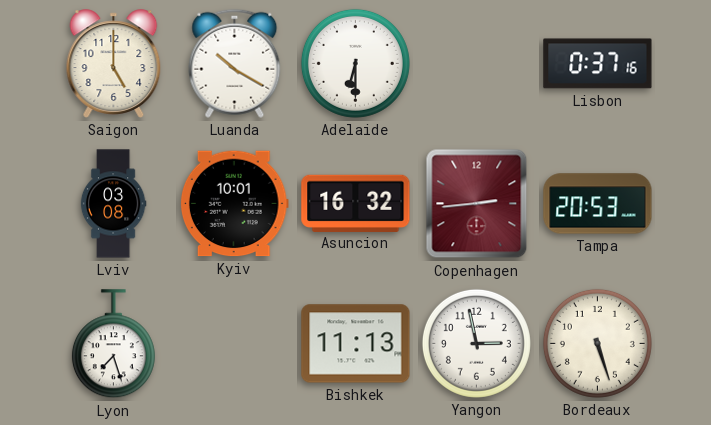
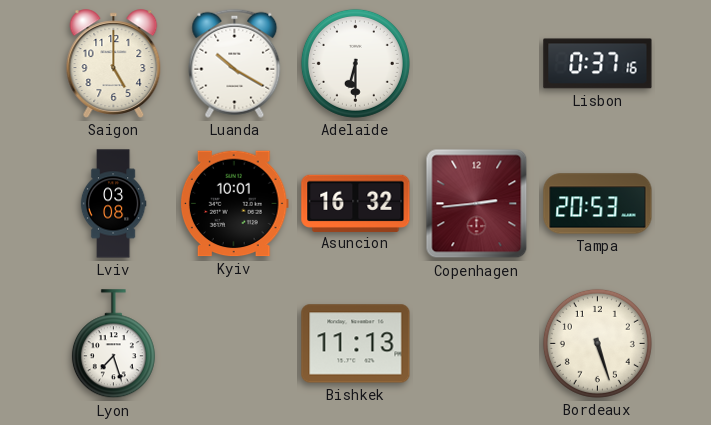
Yangon: 2:58 -> none (476, 343)
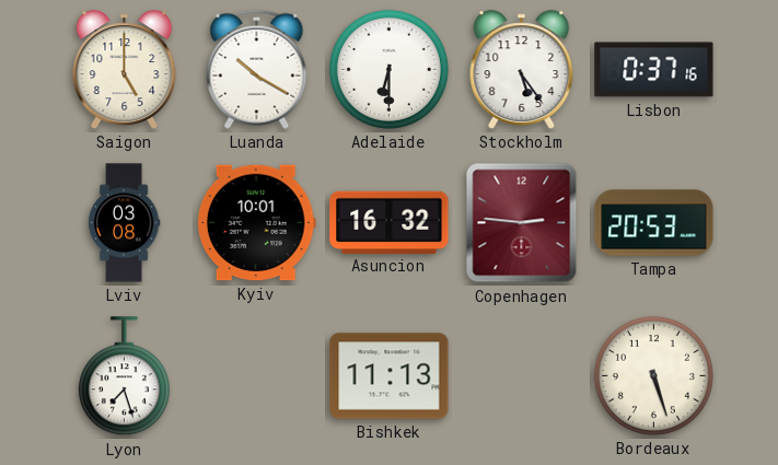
Stockholm: none -> 5:24 (522, 70)
Copenhagen: 2:44 -> 2:46 (522, 223)
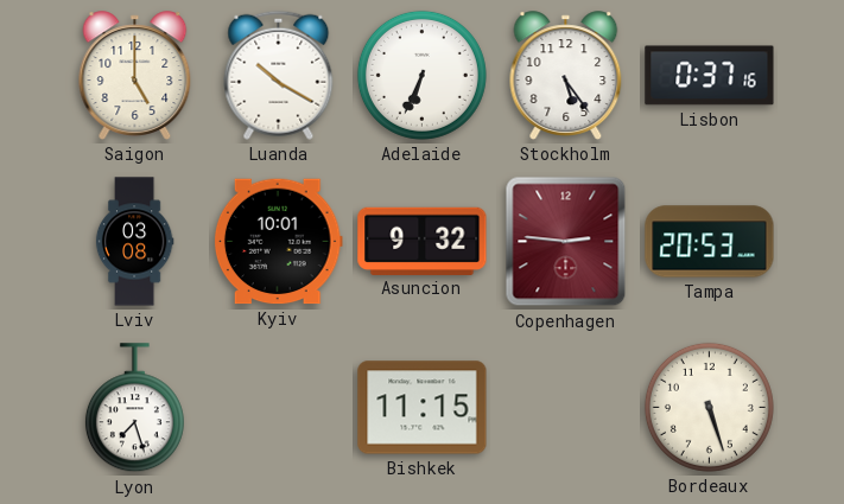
Adelaide: 6:30 -> 6:34 (421, 75)
Asuncion: 16:32 -> 9:32 (423, 241)
Bishkek: 11:13 -> 11:15 (423, 408)
